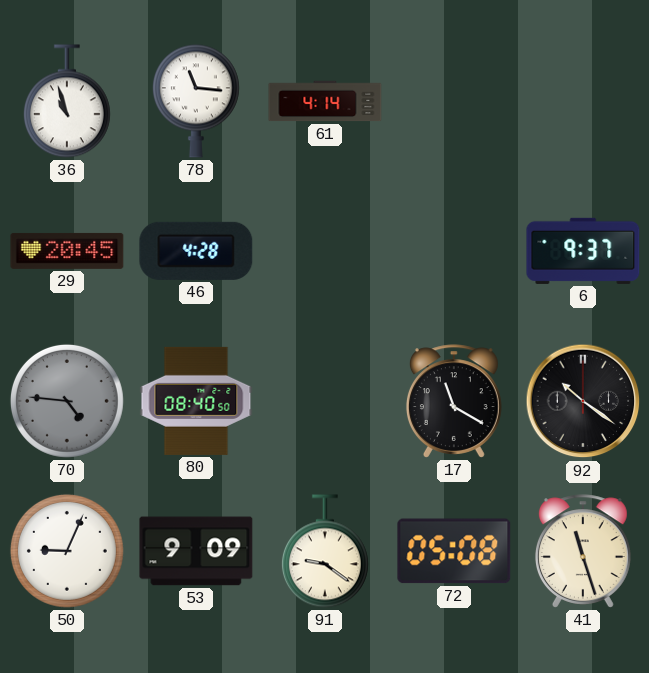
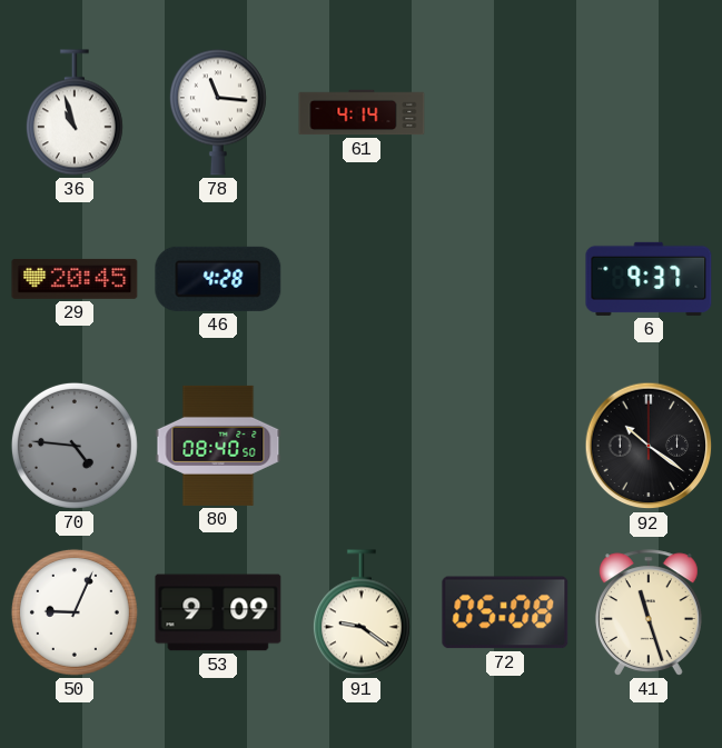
17: 11:20 -> none (454, 401)
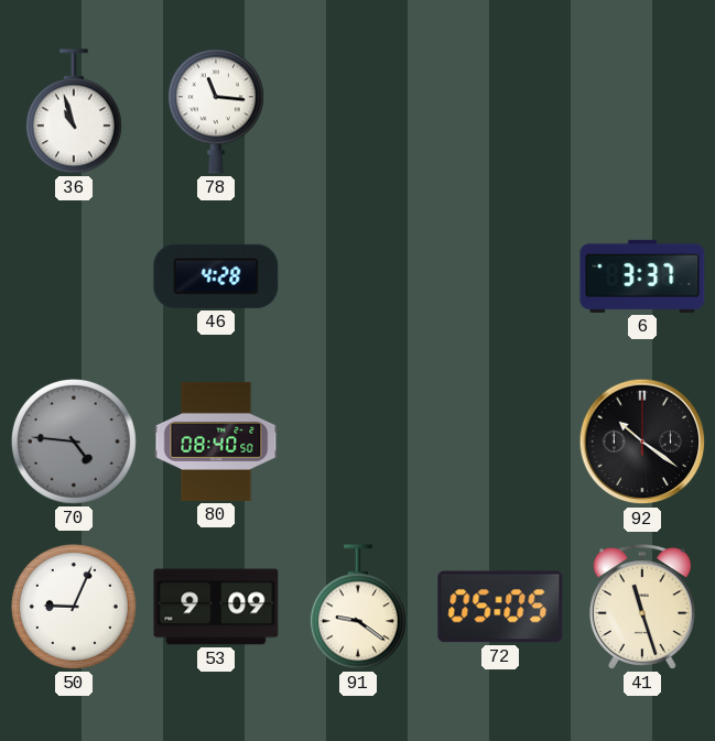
61: 4:14 -> none (362, 112)
29: 20:45 -> none (75, 279)
6: 9:37 -> 3:37 (642, 276)
72: 05:08 -> 05:05 (500, 607)
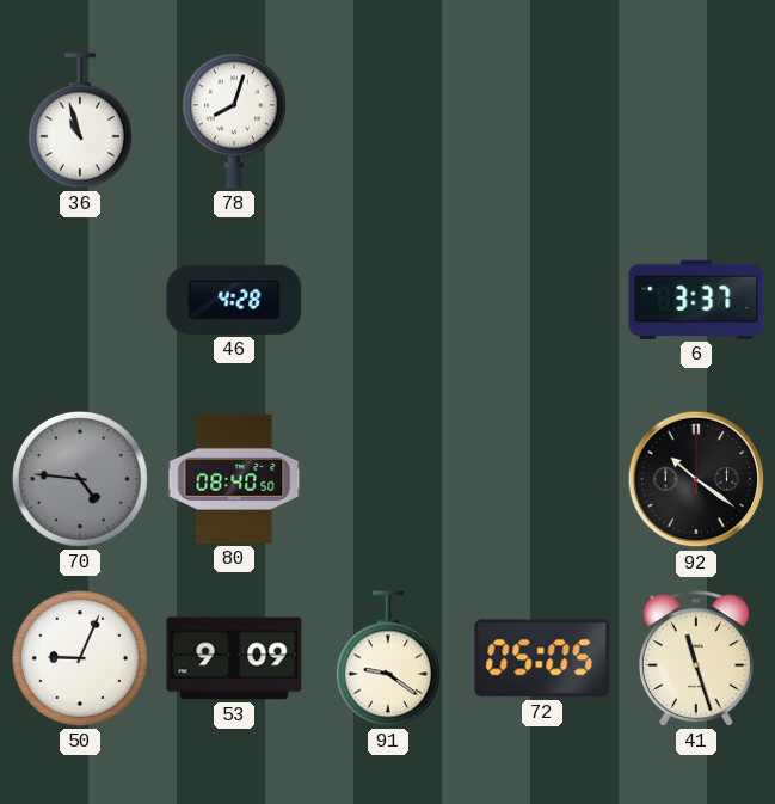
78: 11:16 -> 8:03 (234, 121)
